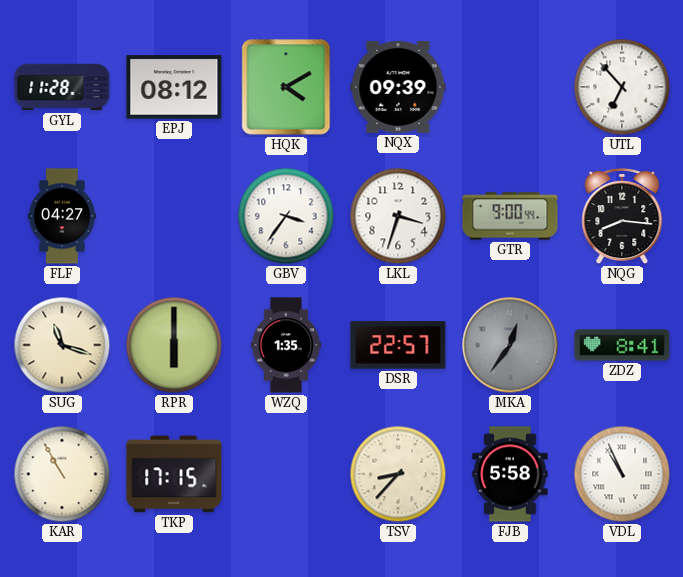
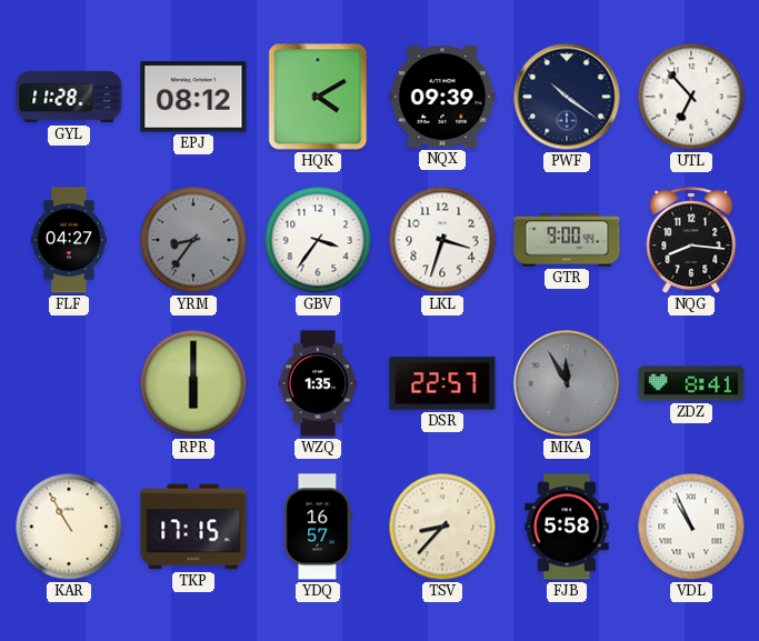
PWF: none -> 10:21 (567, 97)
YRM: none -> 8:36 (193, 240)
SUG: 11:18 -> none (62, 345)
MKA: 12:36 -> 11:55 (567, 383)
YDQ: none -> 16:57 (318, 527)
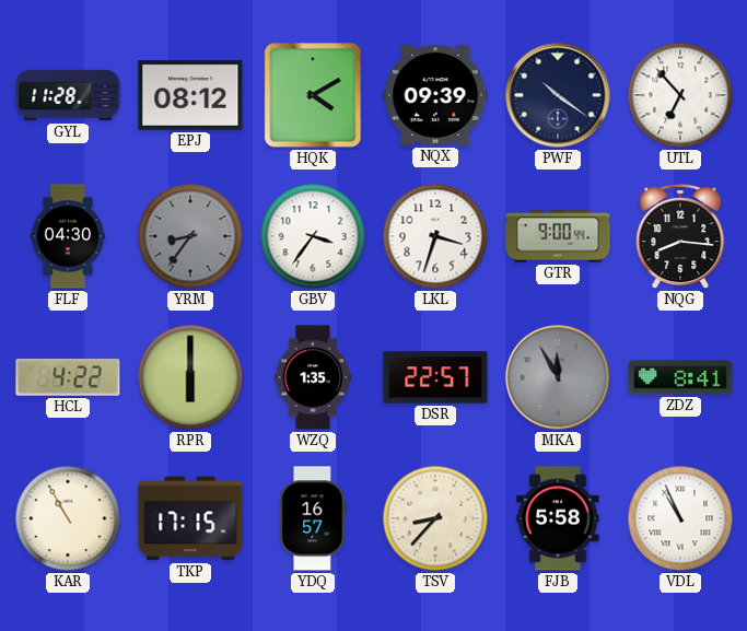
FLF: 04:27 -> 04:30 (68, 236)
HCL: none -> 4:22 (68, 377)
